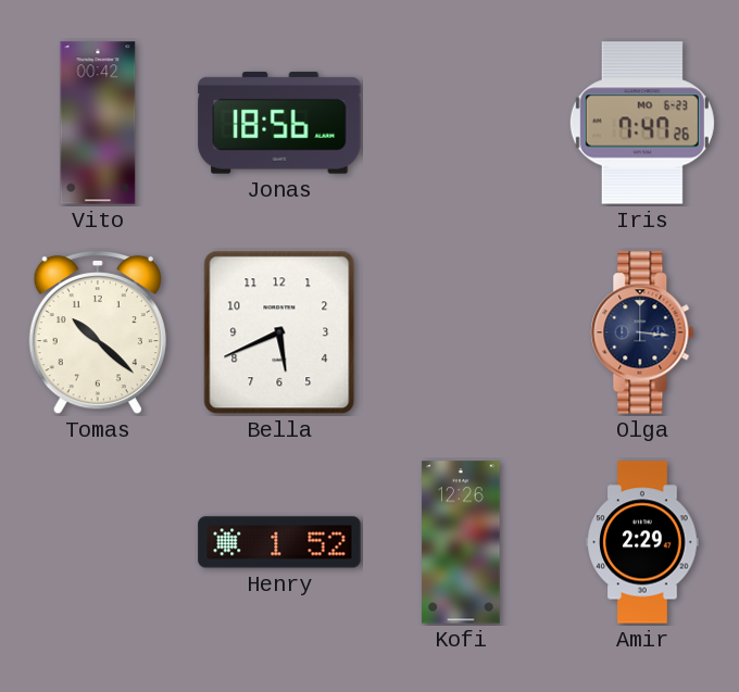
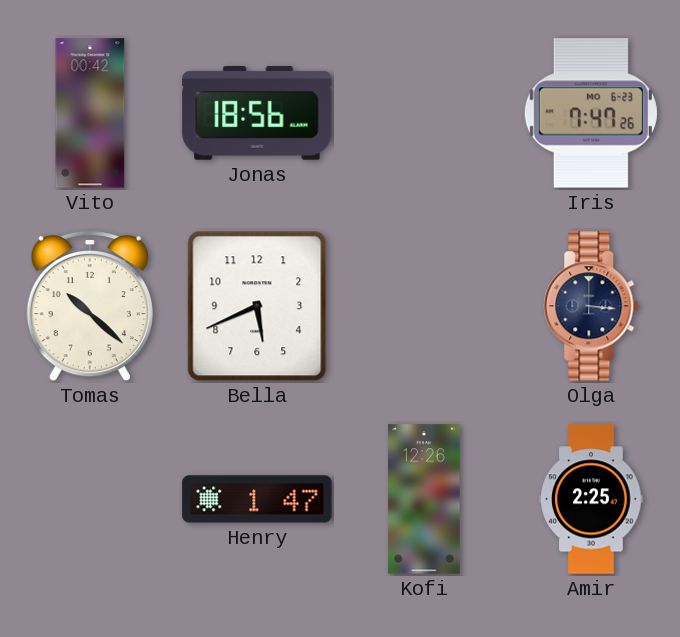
Henry: 1:52 -> 1:47 (257, 499)
Amir: 2:29 -> 2:25 (591, 499)
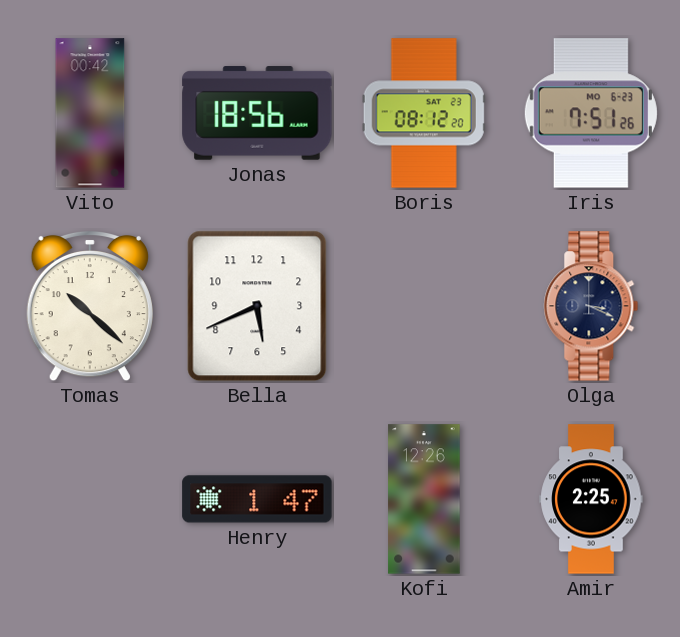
Boris: none -> 08:12 (424, 113)
Iris: 7:47 -> 7:51 (591, 113)
Olga: 3:16 -> 3:19 (591, 306)
